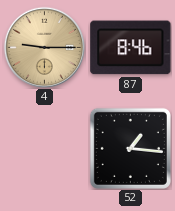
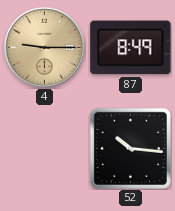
87: 8:46 -> 8:49 (131, 48)
52: 1:16 -> 10:16 (130, 148)
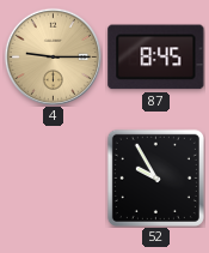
87: 8:49 -> 8:45 (156, 58)
52: 10:16 -> 9:55 (155, 177)
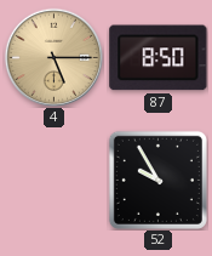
4: 9:15 -> 5:15 (53, 57)
87: 8:45 -> 8:50 (159, 58)
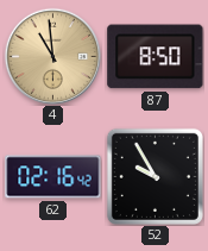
4: 5:15 -> 10:59 (52, 56)
62: none -> 02:16 (53, 177)
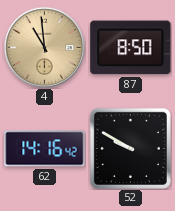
62: 02:16 -> 14:16 (45, 149)
52: 9:55 -> 9:50 (130, 148)
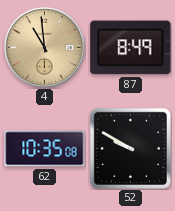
87: 8:50 -> 8:49 (131, 48)
62: 14:16 -> 10:35 (45, 149)
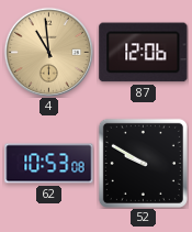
87: 8:49 -> 12:06 (144, 53)
62: 10:35 -> 10:53 (49, 164)
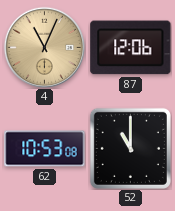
4: 10:59 -> 11:04 (44, 47)
52: 9:50 -> 11:00 (130, 148)
